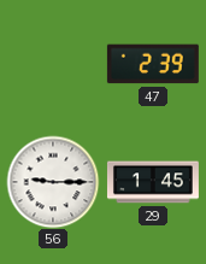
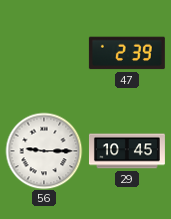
29: 1:45 -> 10:45 (127, 151)
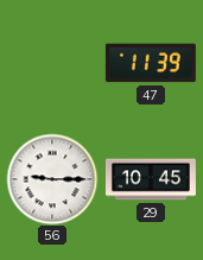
47: 2:39 -> 11:39 (151, 63)
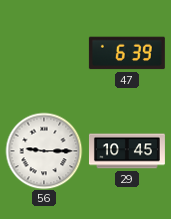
47: 11:39 -> 6:39 (127, 53)
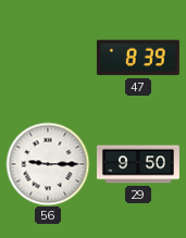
47: 6:39 -> 8:39 (138, 58)
29: 10:45 -> 9:50 (138, 164)
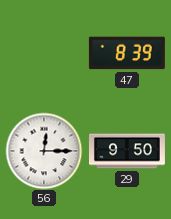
56: 9:15 -> 12:15 (44, 151)
